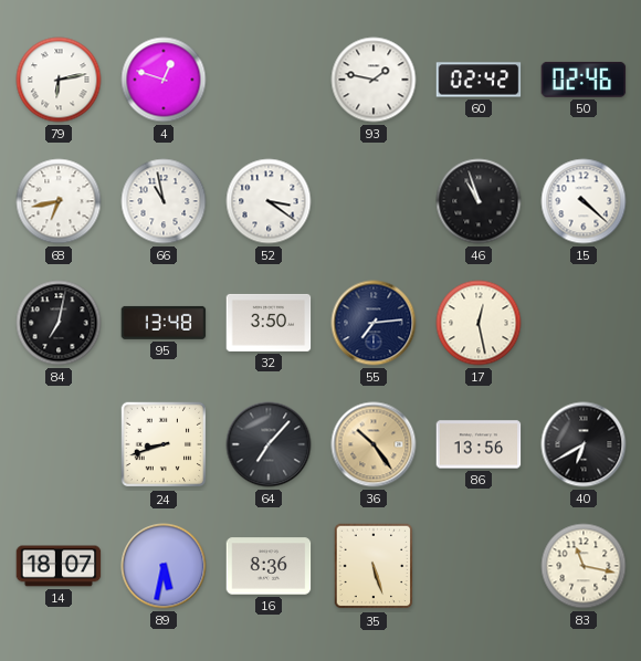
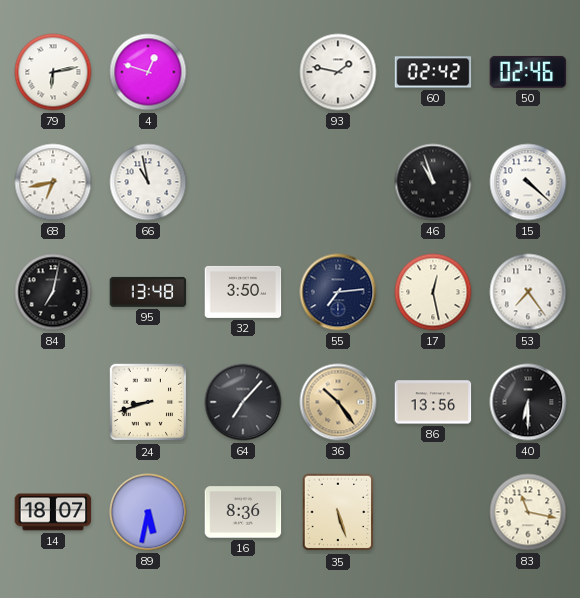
52: 3:21 -> none (269, 201)
53: none -> 7:24 (528, 292)
40: 6:40 -> 6:30 (528, 402)
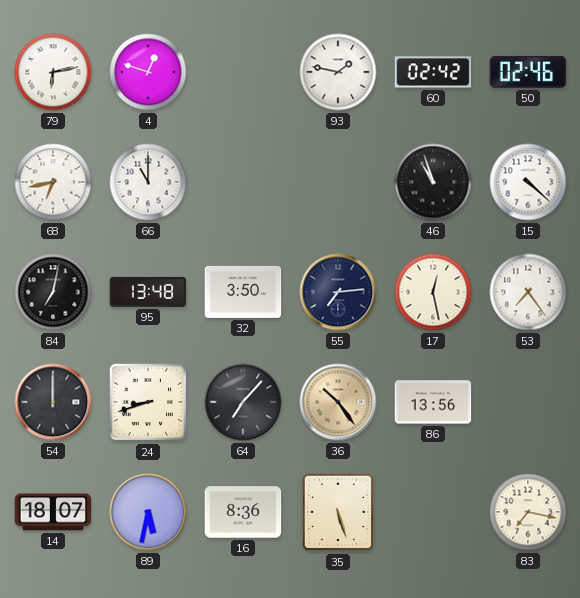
66: 10:58 -> 11:00 (148, 182)
54: none -> 12:00 (53, 402)
40: 6:30 -> none (528, 402)
83: 11:17 -> 7:17 (528, 512)
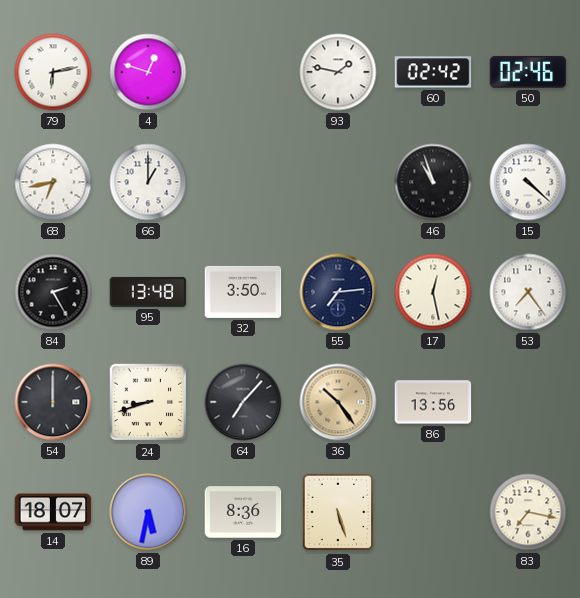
66: 11:00 -> 1:00 (148, 182)
84: 7:02 -> 2:25 (53, 292)
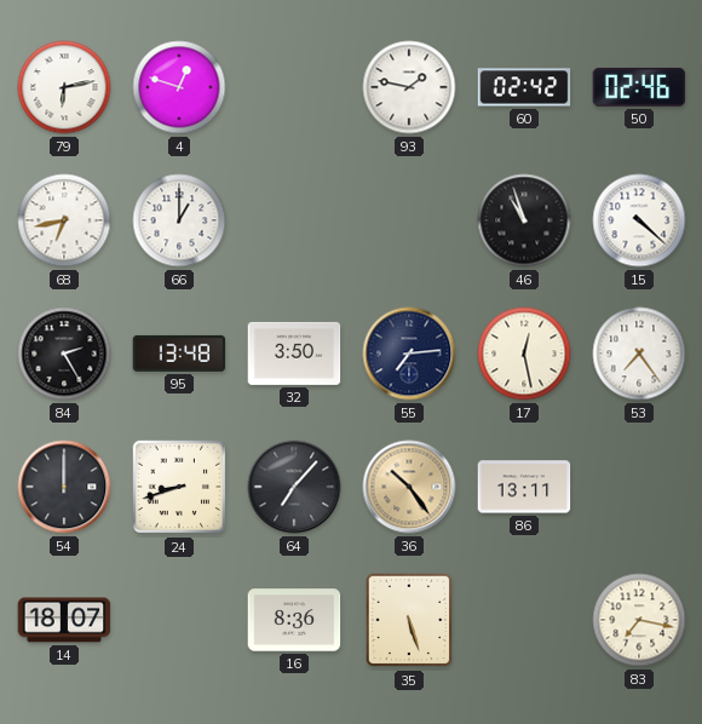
86: 13:56 -> 13:11 (524, 487)
89: 5:32 -> none (148, 512)
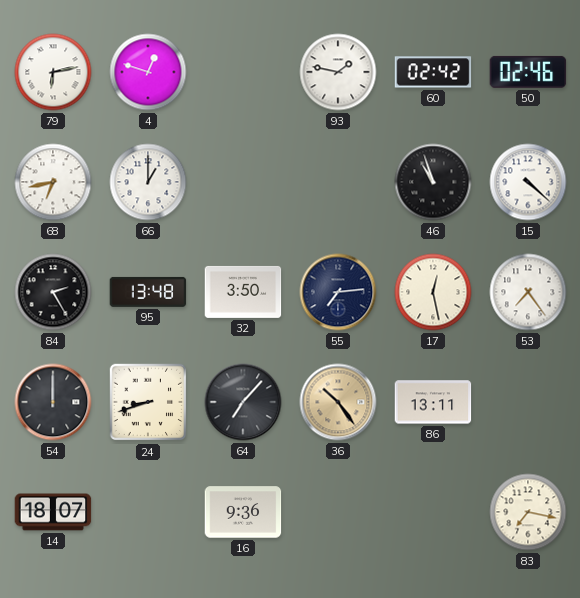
16: 8:36 -> 9:36 (243, 512)
35: 5:27 -> none (409, 620)
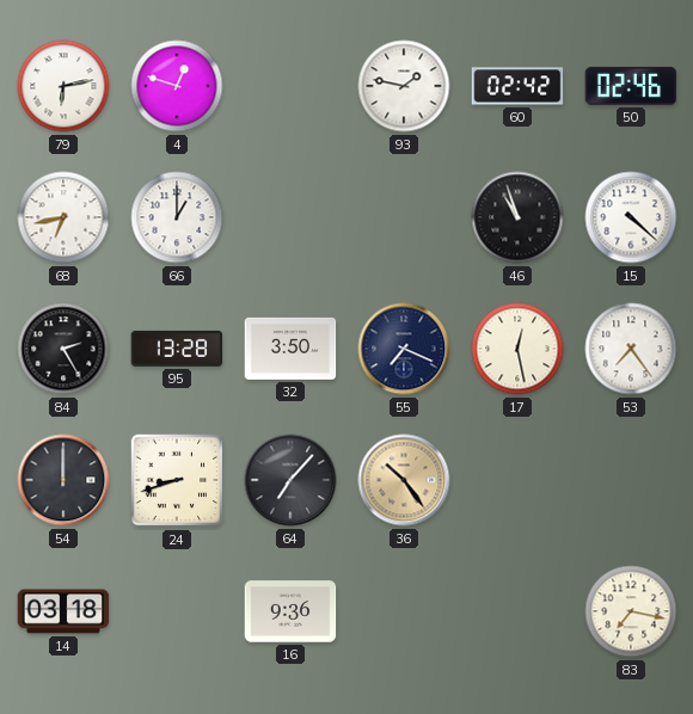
95: 13:48 -> 13:28 (177, 349)
55: 7:14 -> 7:19 (404, 349)
86: 13:11 -> none (433, 402)
14: 18:07 -> 03:18 (63, 611)
